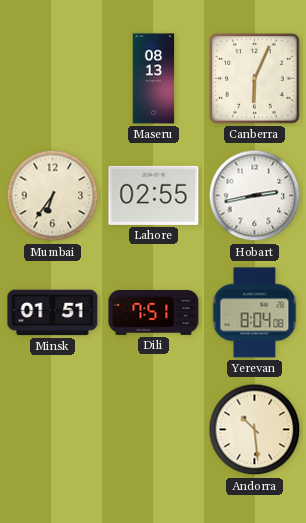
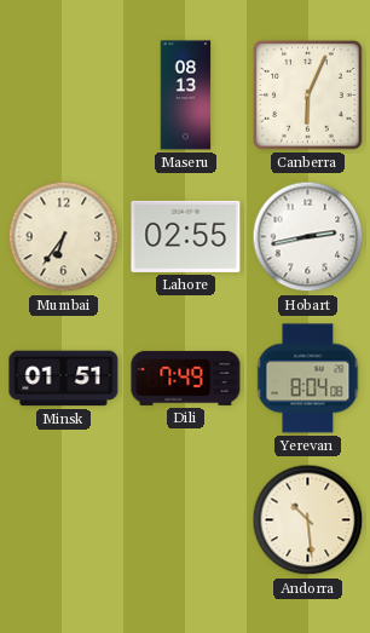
Dili: 7:51 -> 7:49 (186, 378)
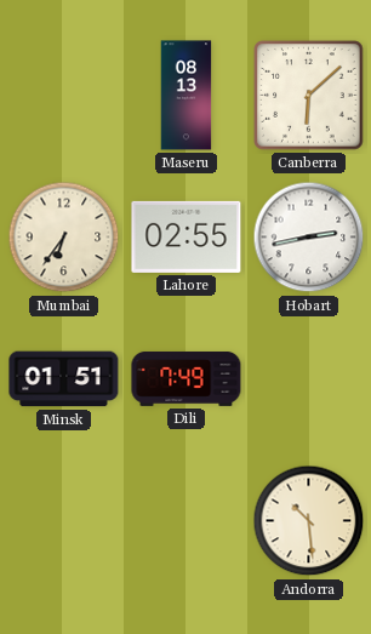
Canberra: 6:04 -> 6:08 (309, 96)
Yerevan: 8:04 -> none (308, 379)
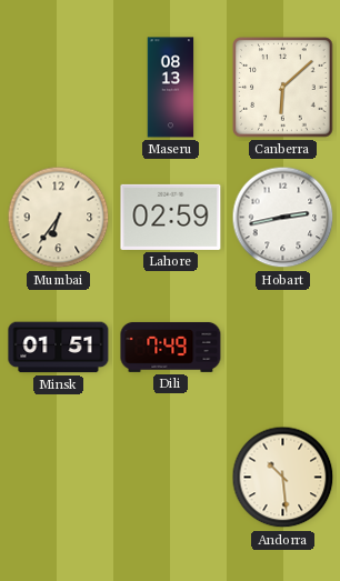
Lahore: 02:55 -> 02:59 (171, 217)
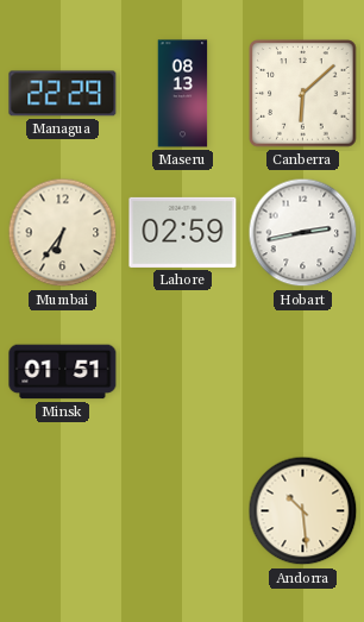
Managua: none -> 22:29 (63, 94)
Dili: 7:49 -> none (171, 347)
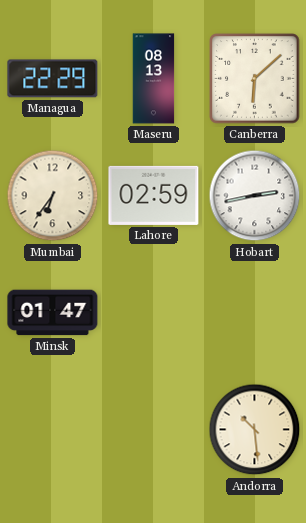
Minsk: 01:51 -> 01:47 (53, 313)
